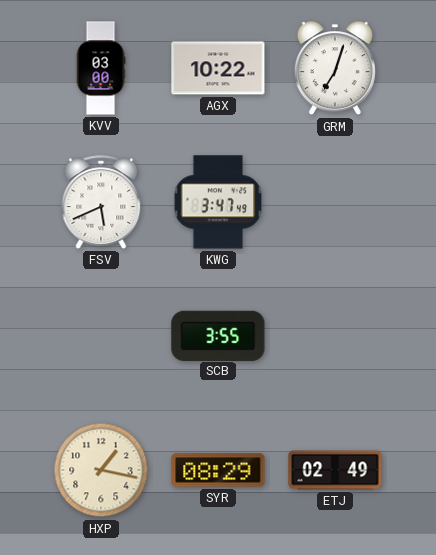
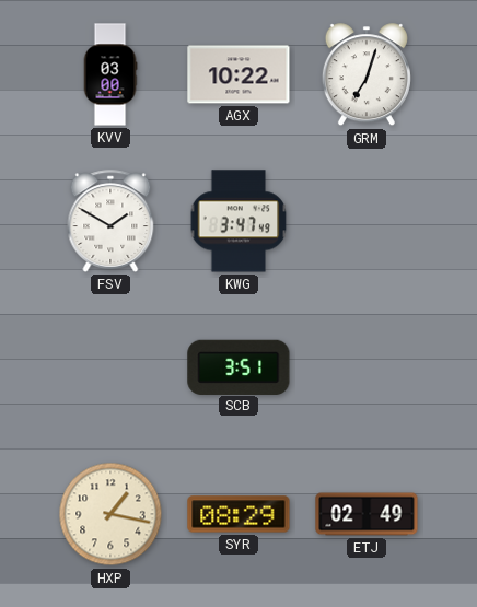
FSV: 5:41 -> 1:50 (110, 221)
SCB: 3:55 -> 3:51 (238, 366)
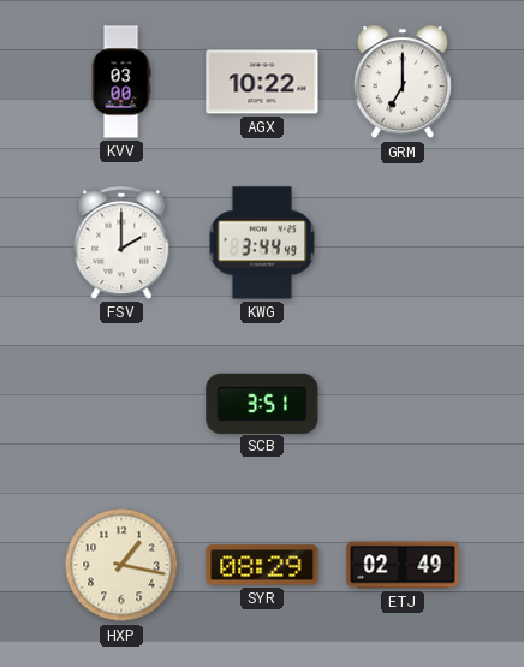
GRM: 7:03 -> 7:00 (403, 83)
FSV: 1:50 -> 2:00 (121, 243)
KWG: 3:47 -> 3:44 (262, 243)
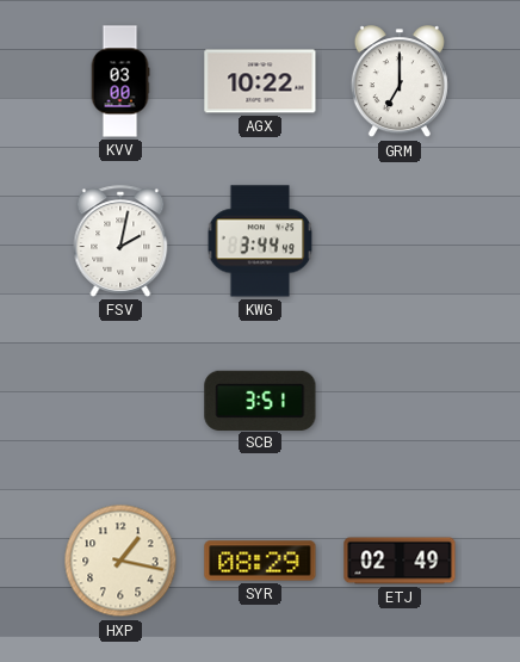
FSV: 2:00 -> 2:02 (120, 241)
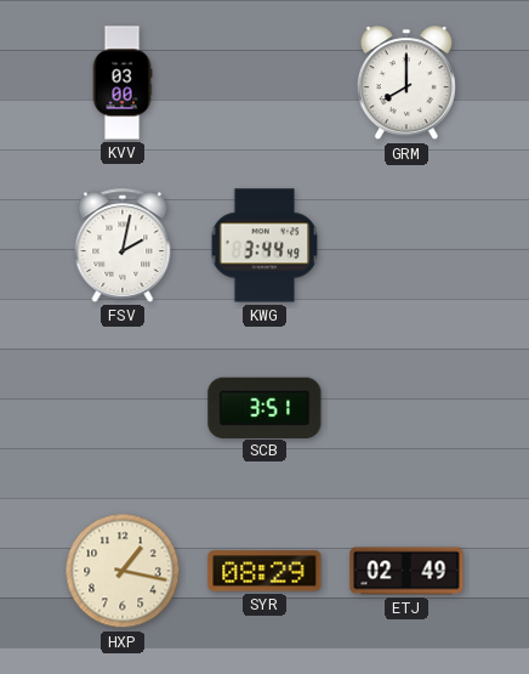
AGX: 10:22 -> none (260, 81)
GRM: 7:00 -> 8:00 (406, 84)
